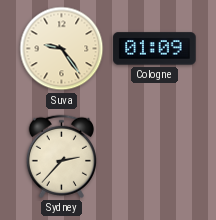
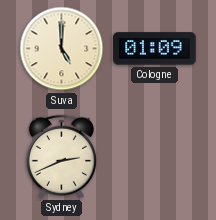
Suva: 9:24 -> 5:00 (62, 49)
Sydney: 2:37 -> 2:41 (61, 156)
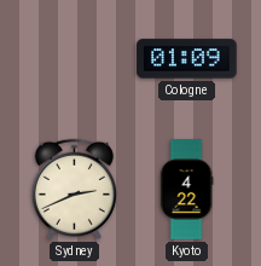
Suva: 5:00 -> none (62, 49)
Kyoto: none -> 4:22 (186, 190)
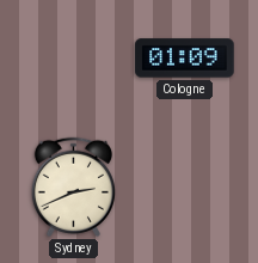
Kyoto: 4:22 -> none (186, 190)
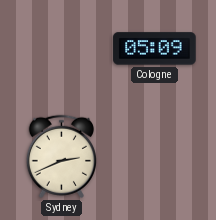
Cologne: 01:09 -> 05:09 (155, 49)
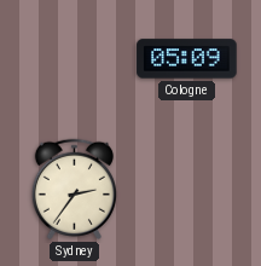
Sydney: 2:41 -> 2:36 (74, 189)
